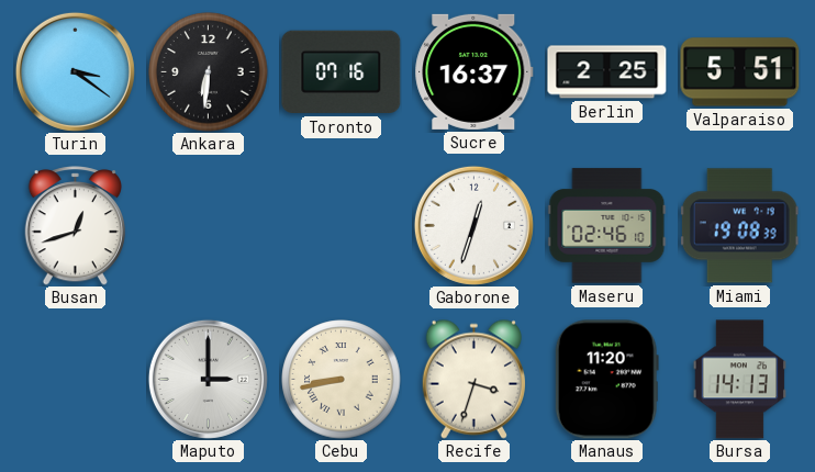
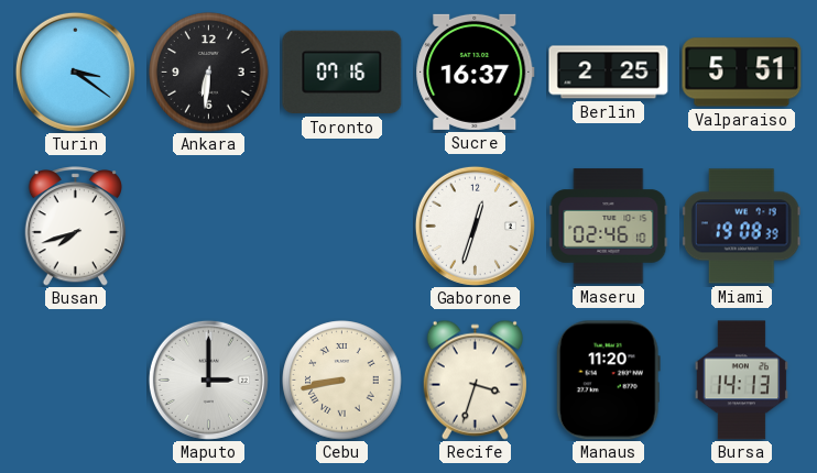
Busan: 12:42 -> 7:42 (75, 227)
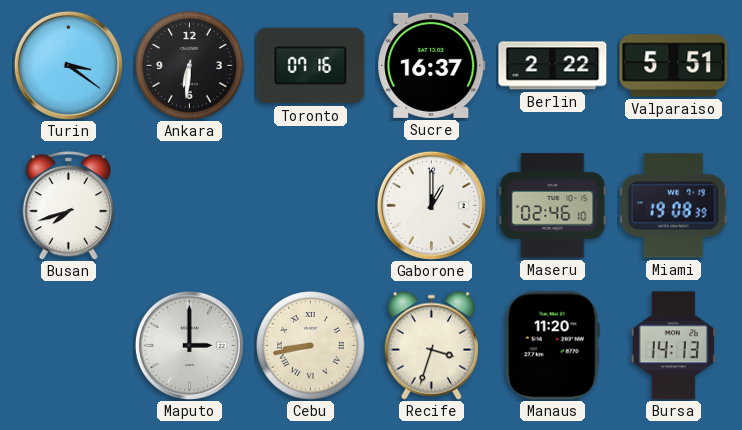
Berlin: 2:25 -> 2:22 (553, 66)
Gaborone: 12:33 -> 1:00 (431, 205)
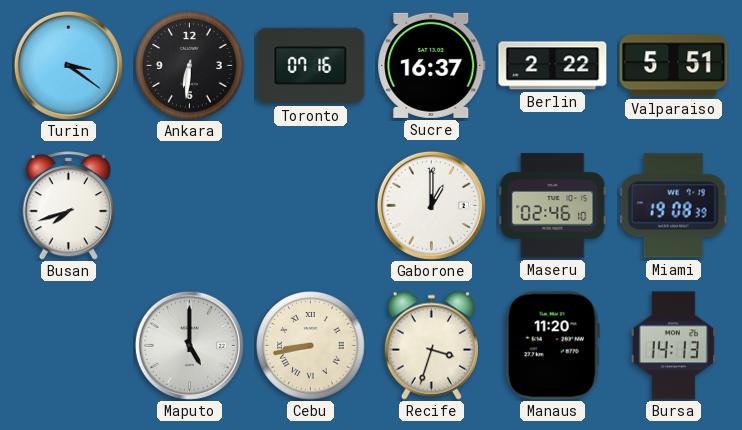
Maputo: 3:00 -> 5:00 (189, 345)
